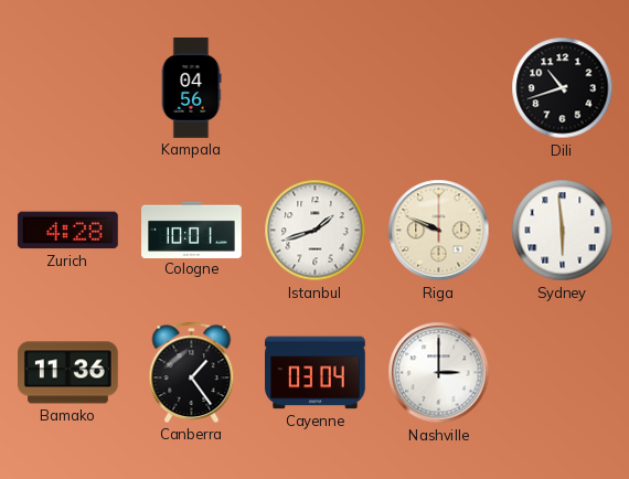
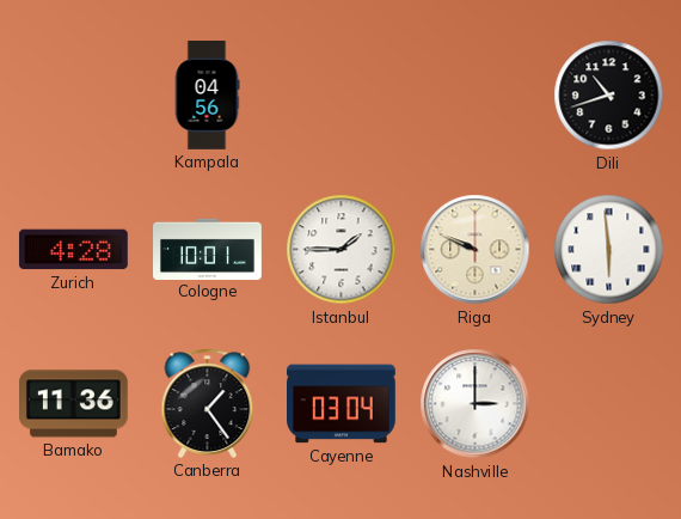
Istanbul: 1:42 -> 1:45 (342, 250)
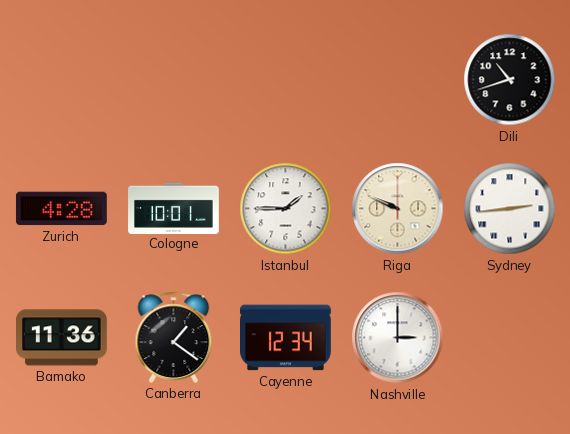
Kampala: 04:56 -> none (207, 96)
Sydney: 5:59 -> 2:44 (510, 209)
Canberra: 1:24 -> 1:21 (174, 337)
Cayenne: 03:04 -> 12:34 (286, 338)
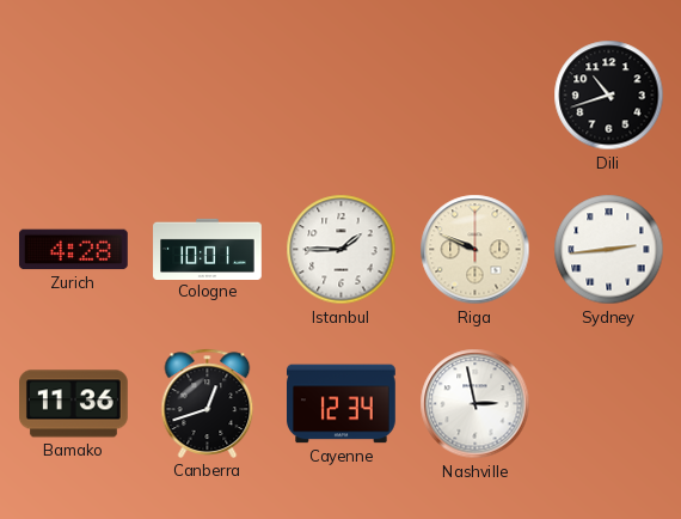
Canberra: 1:21 -> 12:42 (208, 403)
Nashville: 3:00 -> 2:58 (476, 404)
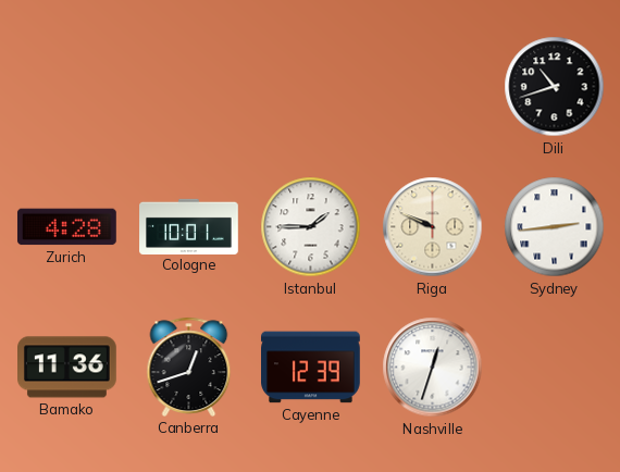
Cayenne: 12:34 -> 12:39 (311, 368)
Nashville: 2:58 -> 12:33 (433, 368)
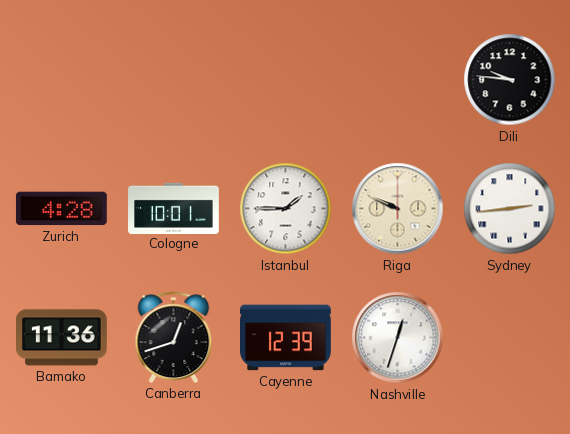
Dili: 10:42 -> 9:46 (510, 80)
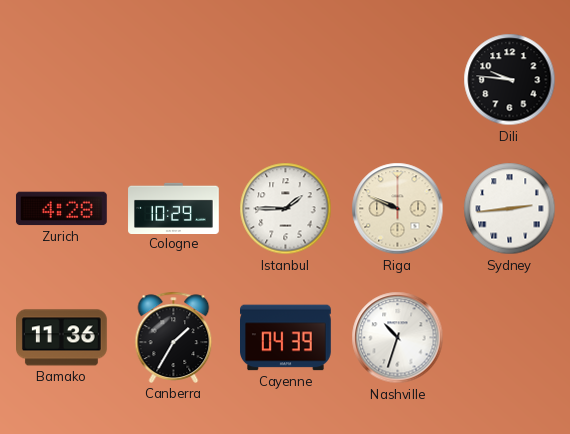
Cologne: 10:01 -> 10:29 (174, 208)
Canberra: 12:42 -> 1:35 (174, 337)
Cayenne: 12:39 -> 04:39 (286, 338)
Nashville: 12:33 -> 10:33 (398, 338)
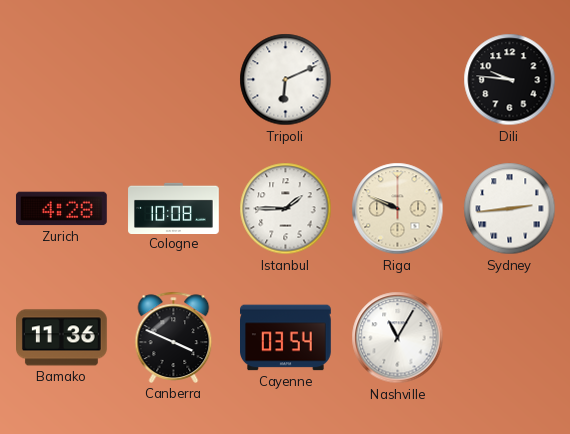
Tripoli: none -> 6:11 (286, 80)
Cologne: 10:29 -> 10:08 (174, 208)
Canberra: 1:35 -> 3:49 (174, 337)
Cayenne: 04:39 -> 03:54 (286, 338)
Nashville: 10:33 -> 11:05 (398, 338)
